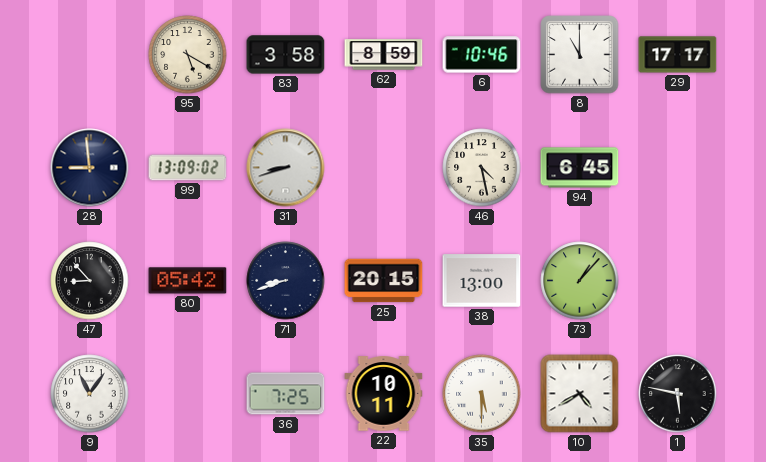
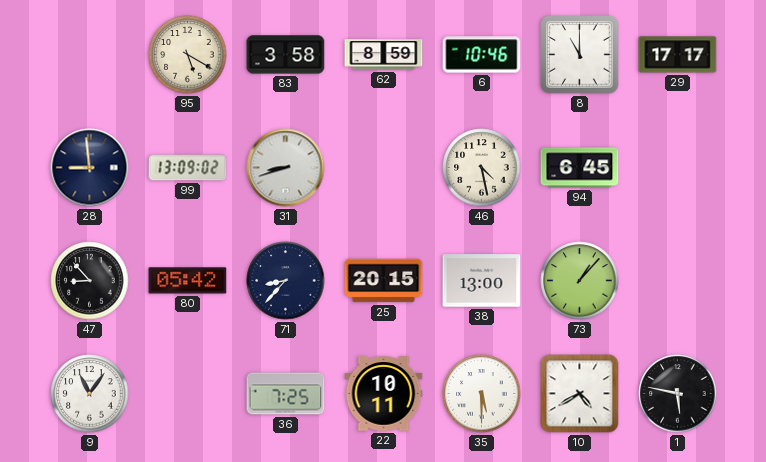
71: 8:42 -> 8:37 (286, 281)
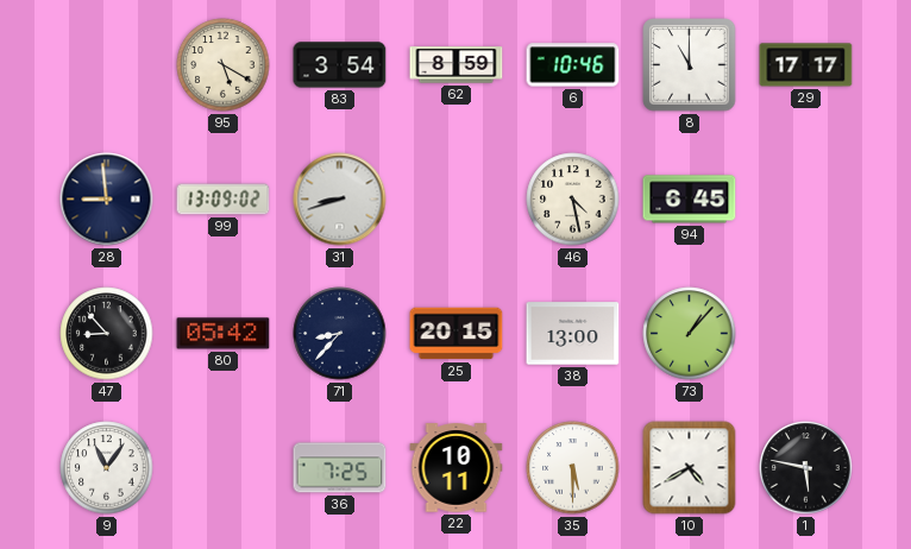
83: 3:58 -> 3:54 (340, 65)
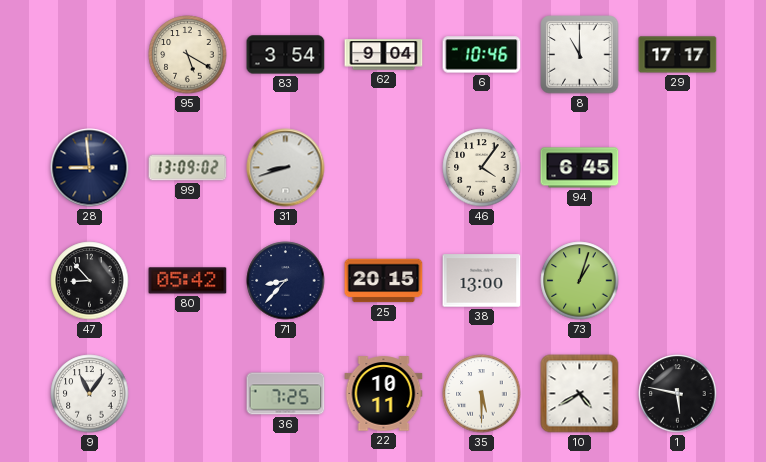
62: 8:59 -> 9:04 (384, 55)
46: 4:28 -> 4:06 (482, 168)
73: 1:07 -> 1:03 (580, 281)
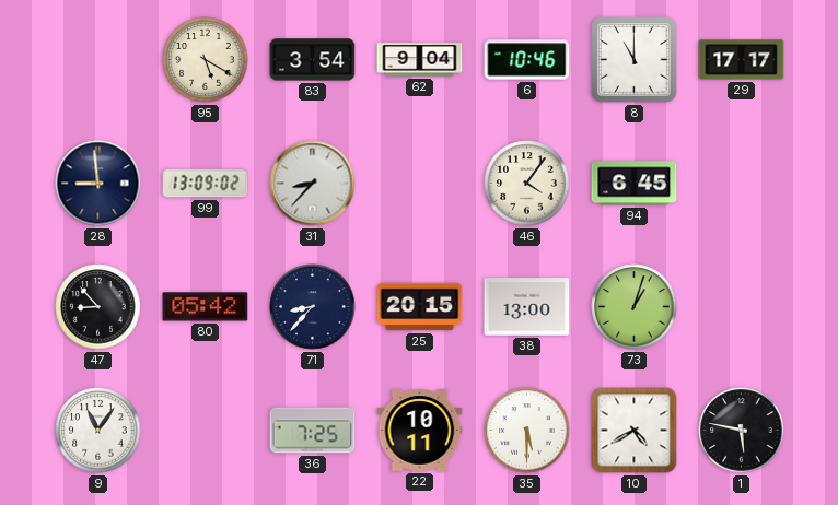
31: 8:42 -> 8:37 (313, 184)
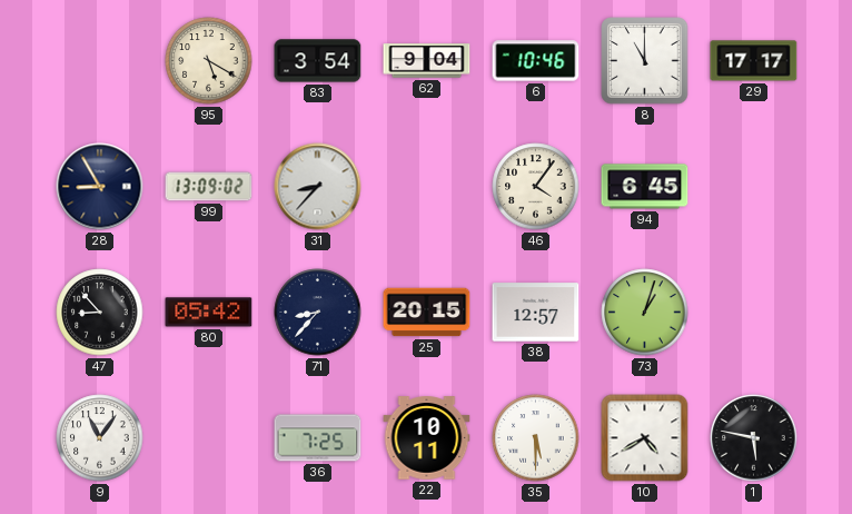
28: 8:59 -> 8:55 (100, 187)
38: 13:00 -> 12:57 (536, 313)
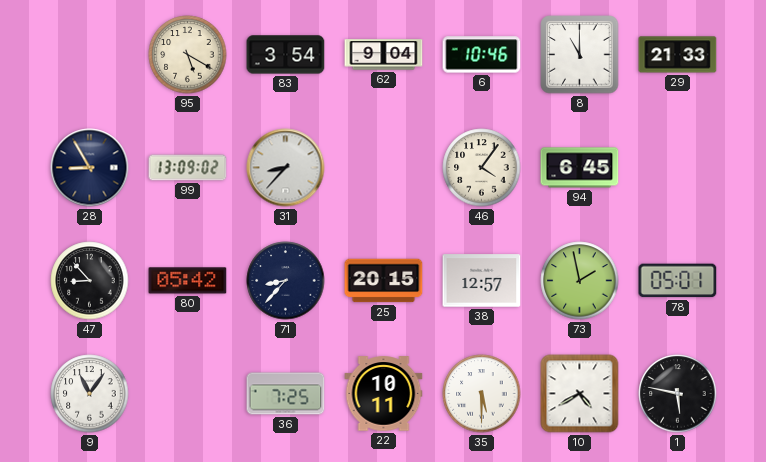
29: 17:17 -> 21:33 (678, 55)
73: 1:03 -> 1:58 (580, 281)
78: none -> 05:01 (678, 281)
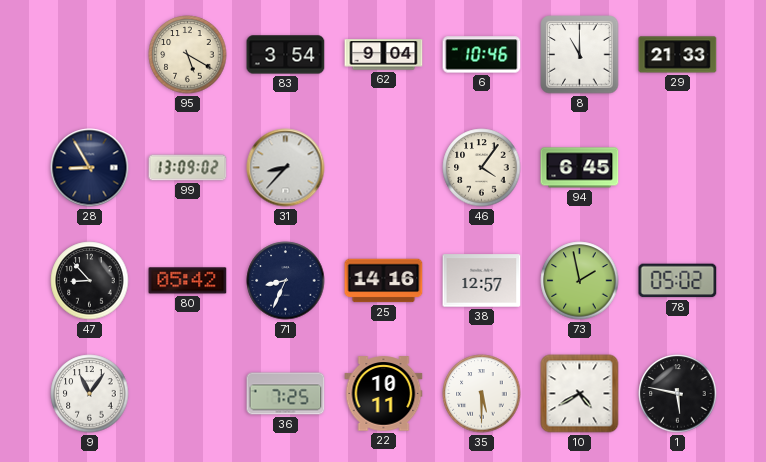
71: 8:37 -> 8:34 (286, 281)
25: 20:15 -> 14:16 (384, 281)
78: 05:01 -> 05:02 (678, 281)
